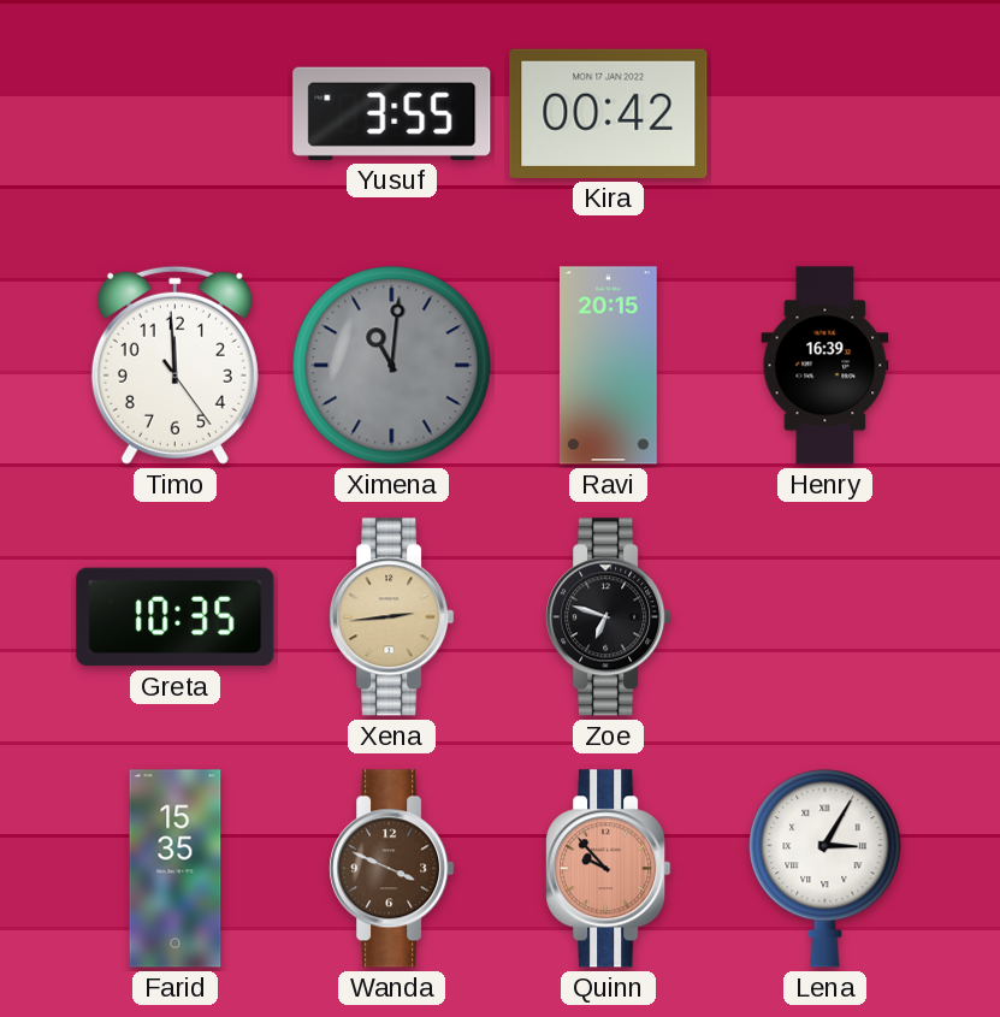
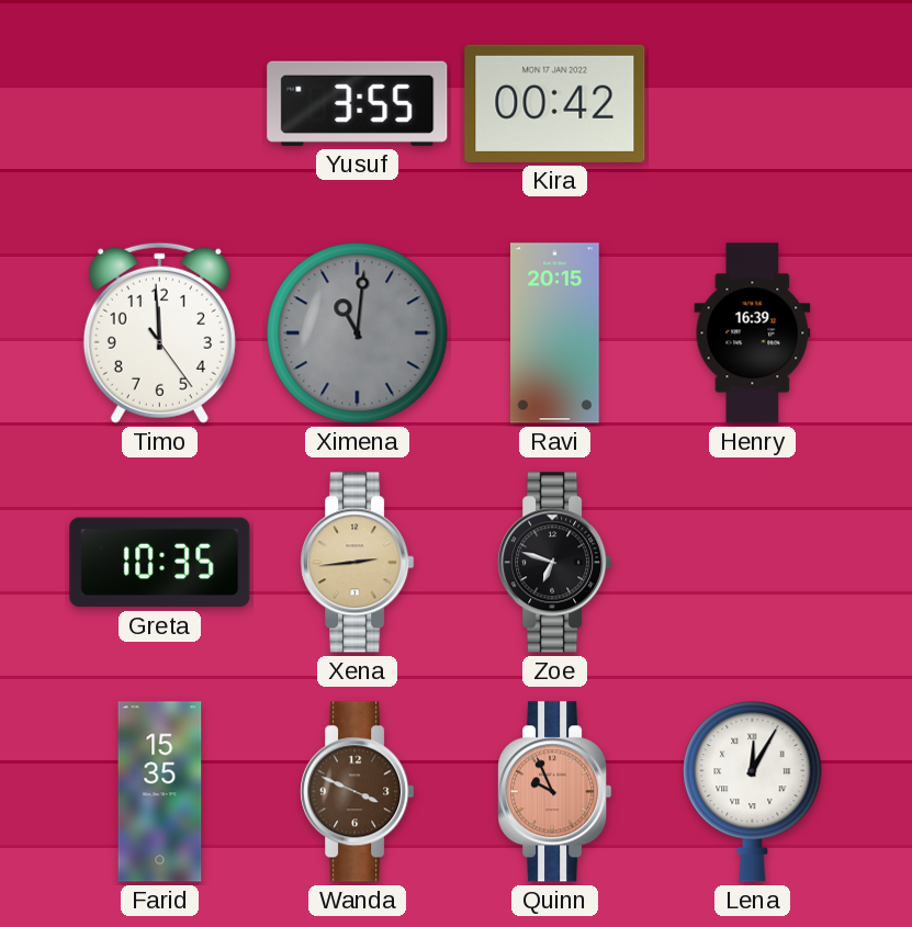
Quinn: 9:53 -> 9:56 (555, 792)
Lena: 3:05 -> 12:05 (753, 792)
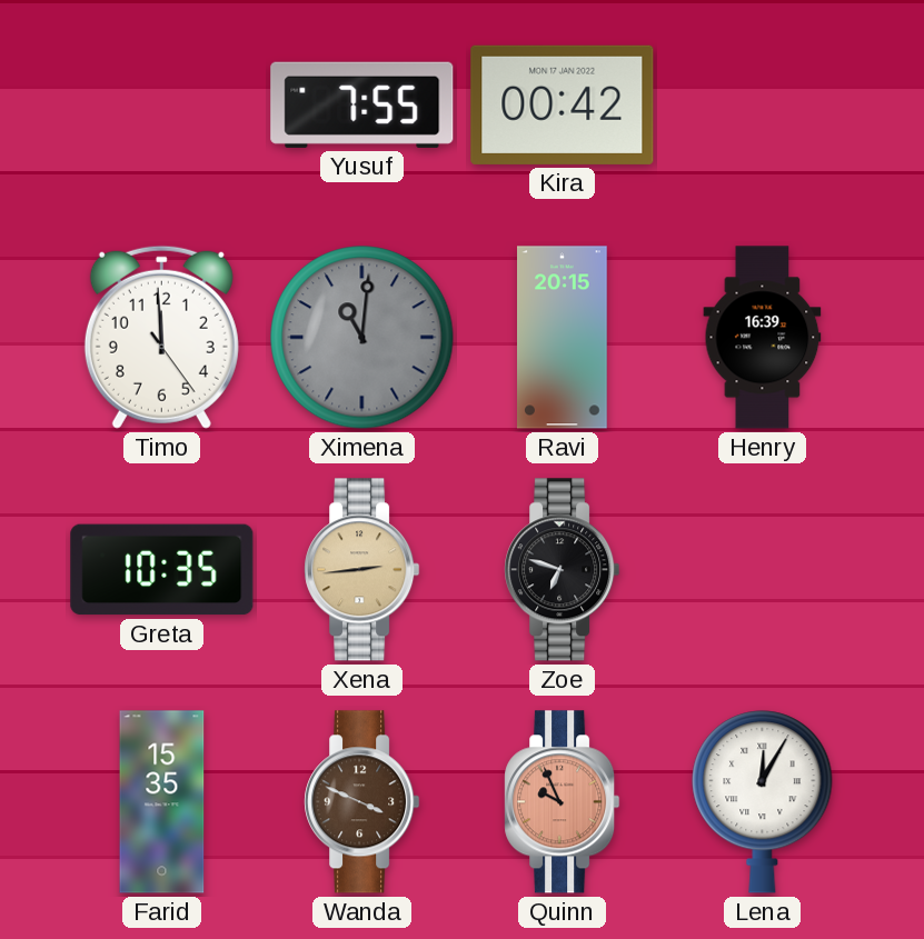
Yusuf: 3:55 -> 7:55 (362, 104)
